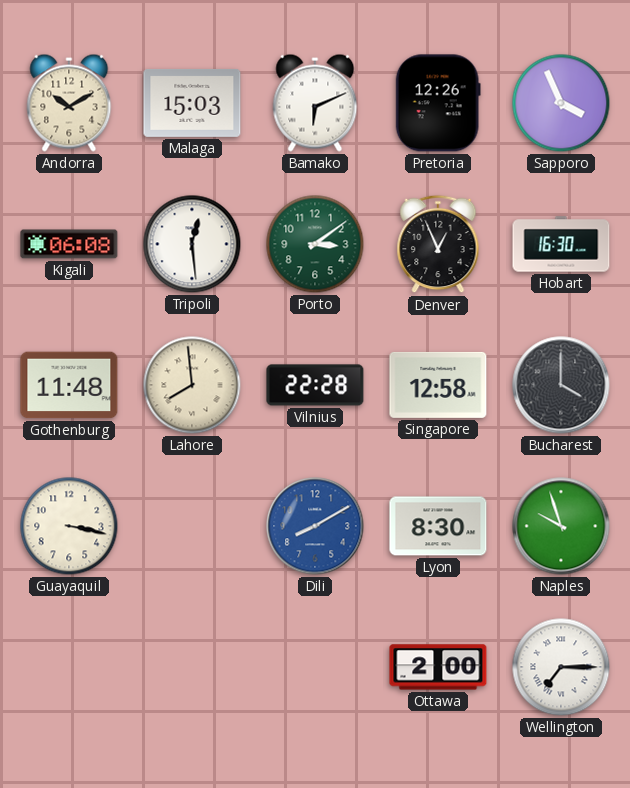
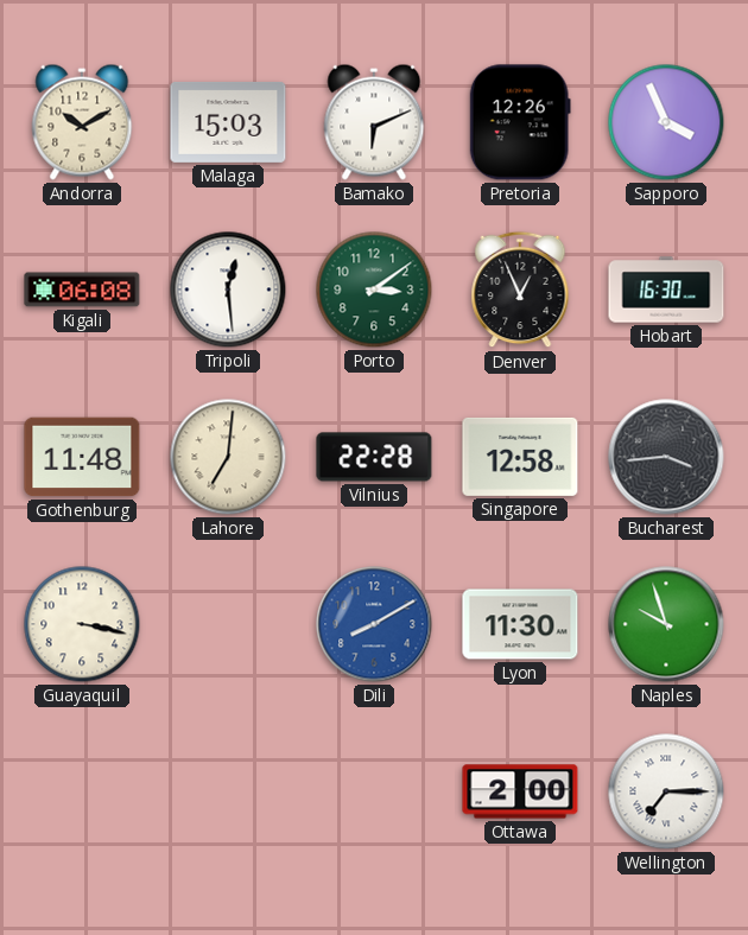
Lahore: 7:59 -> 7:01 (228, 457)
Bucharest: 4:00 -> 3:44 (666, 457)
Lyon: 8:30 -> 11:30 (520, 624)
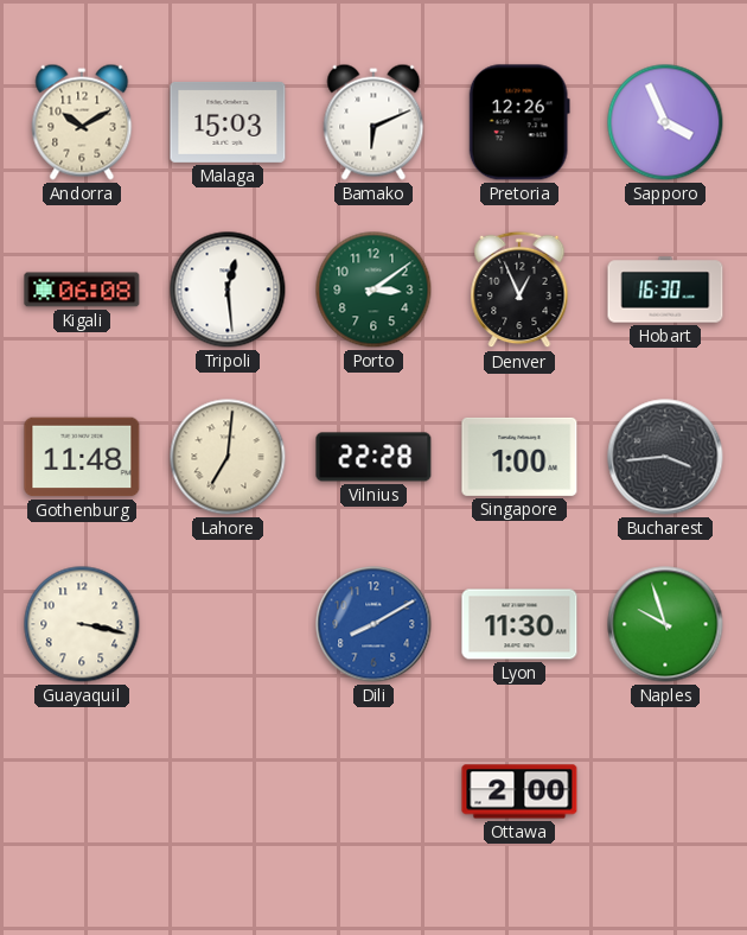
Singapore: 12:58 -> 1:00 (519, 457)
Wellington: 7:15 -> none (666, 791)
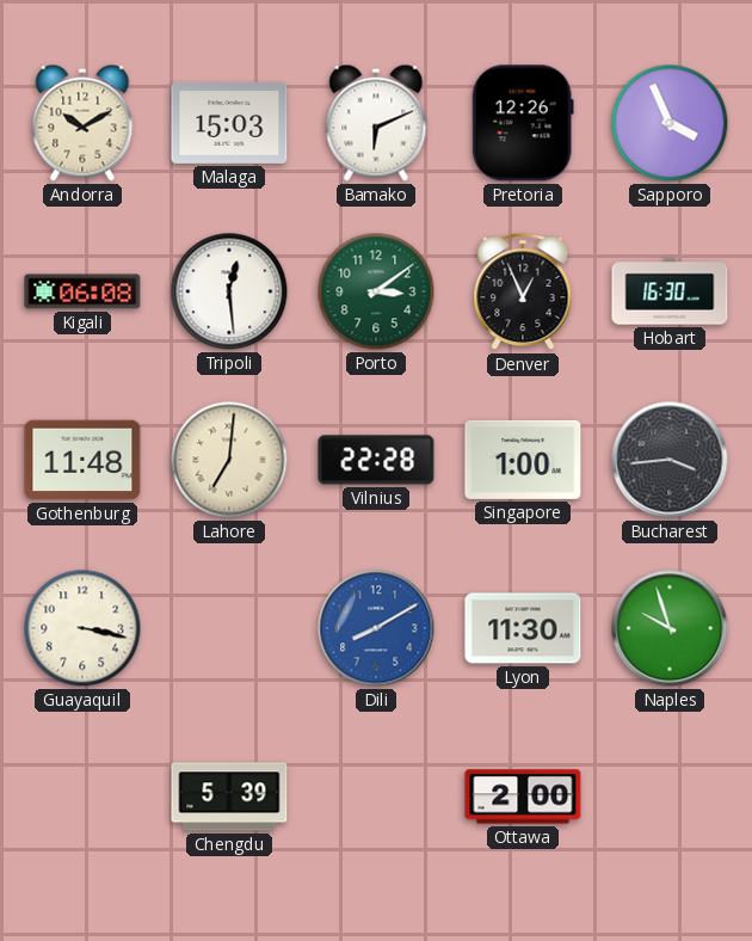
Chengdu: none -> 5:39 (229, 797)
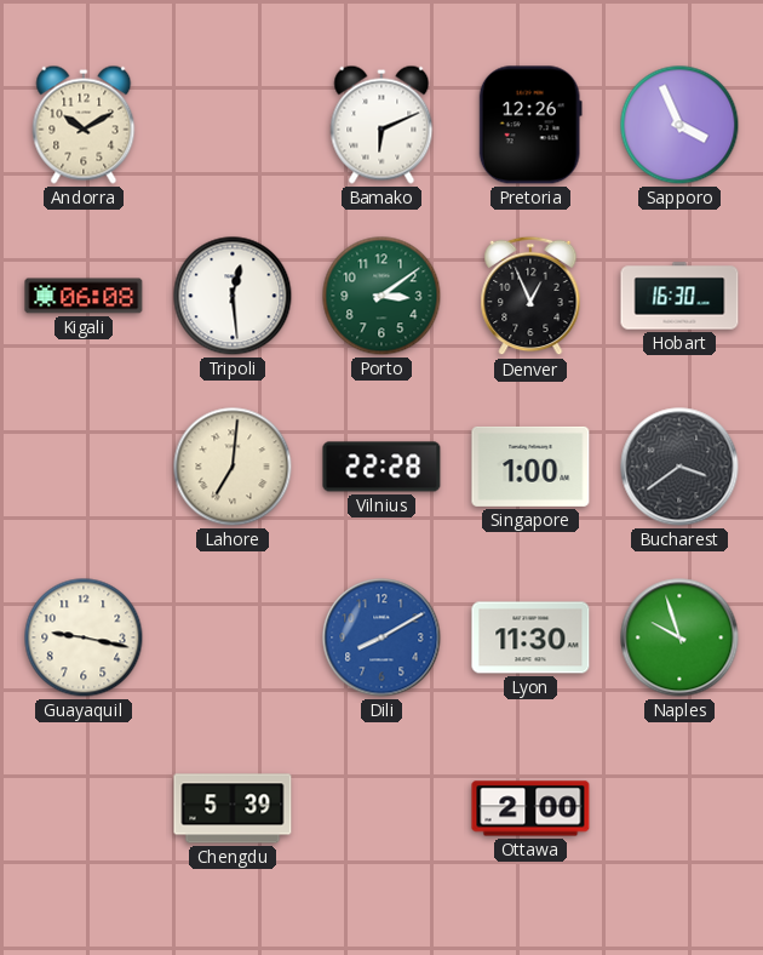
Malaga: 15:03 -> none (229, 123)
Gothenburg: 11:48 -> none (82, 460)
Bucharest: 3:44 -> 3:39 (679, 467)
Guayaquil: 3:17 -> 9:17 (84, 637)
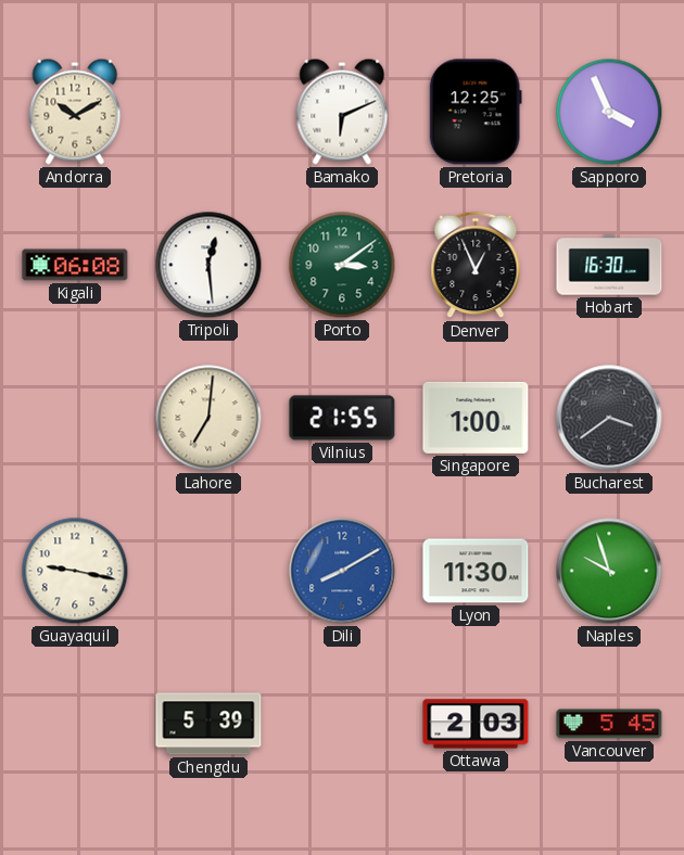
Pretoria: 12:26 -> 12:25 (476, 112)
Vilnius: 22:28 -> 21:55 (342, 418)
Ottawa: 2:00 -> 2:03 (476, 724)
Vancouver: none -> 5:45 (609, 724)
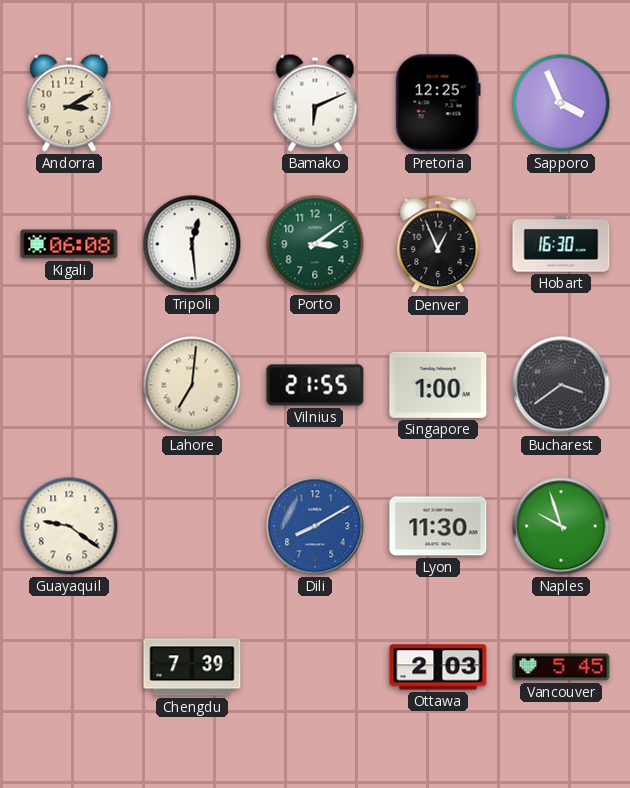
Andorra: 10:10 -> 3:10 (69, 103)
Guayaquil: 9:17 -> 9:21 (69, 526)
Chengdu: 5:39 -> 7:39 (192, 667)
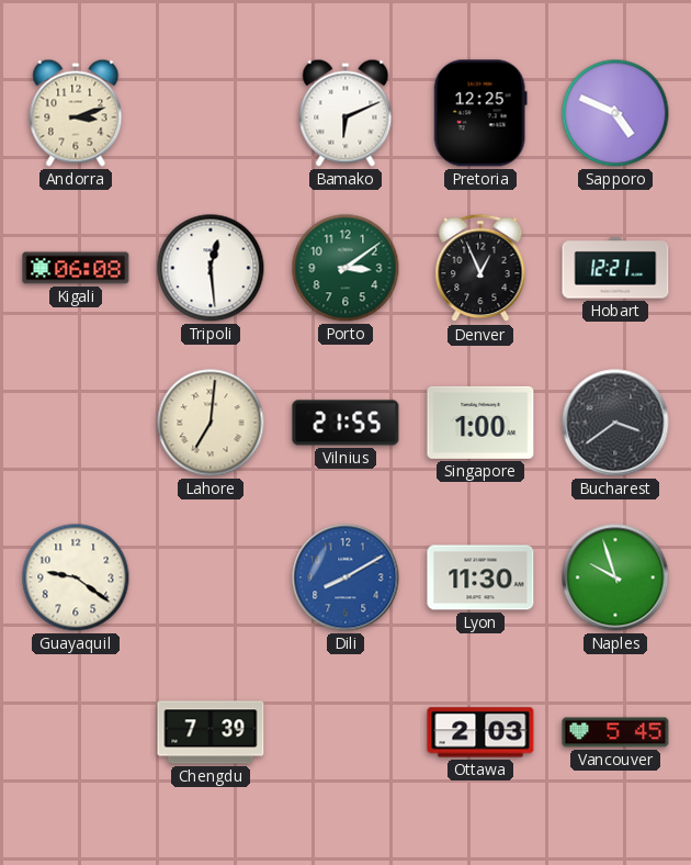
Andorra: 3:10 -> 3:12 (76, 113)
Sapporo: 3:56 -> 4:49 (615, 113)
Hobart: 16:30 -> 12:21 (615, 268)
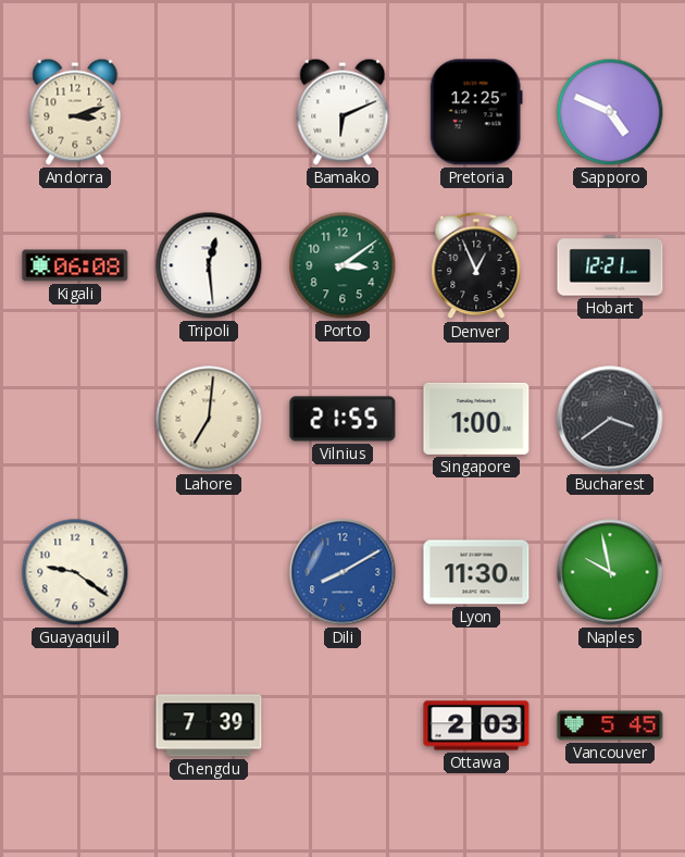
Naples: 9:57 -> 9:58 (610, 572)
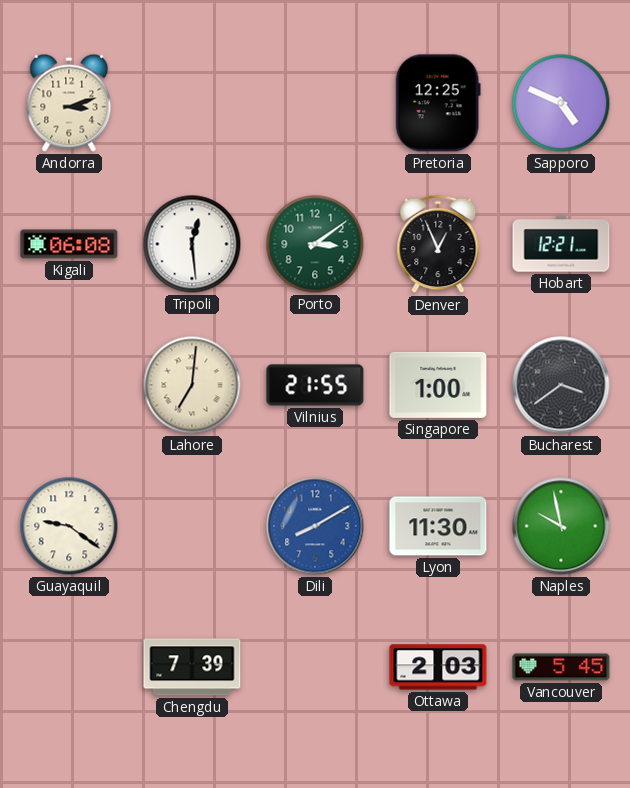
Bamako: 6:11 -> none (342, 112)
